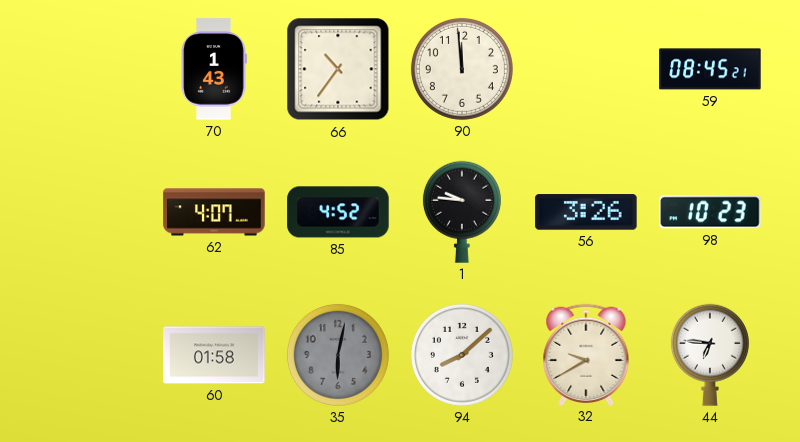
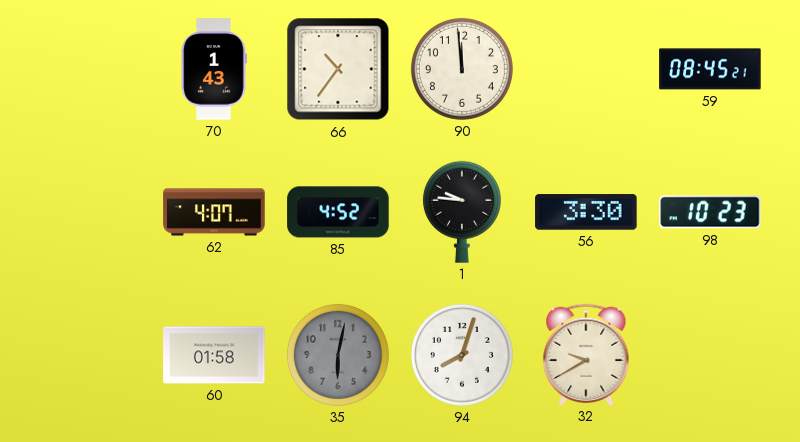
56: 3:26 -> 3:30 (586, 212)
94: 8:08 -> 8:03 (462, 355)
44: 6:46 -> none (710, 355)
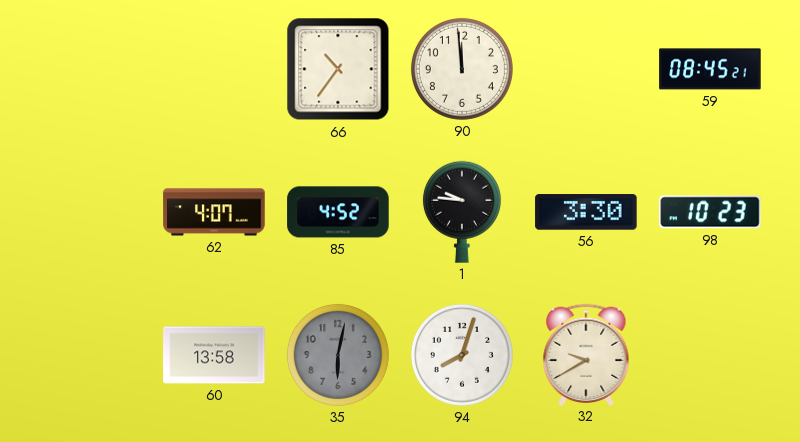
70: 1:43 -> none (214, 69)
60: 01:58 -> 13:58 (214, 355)
